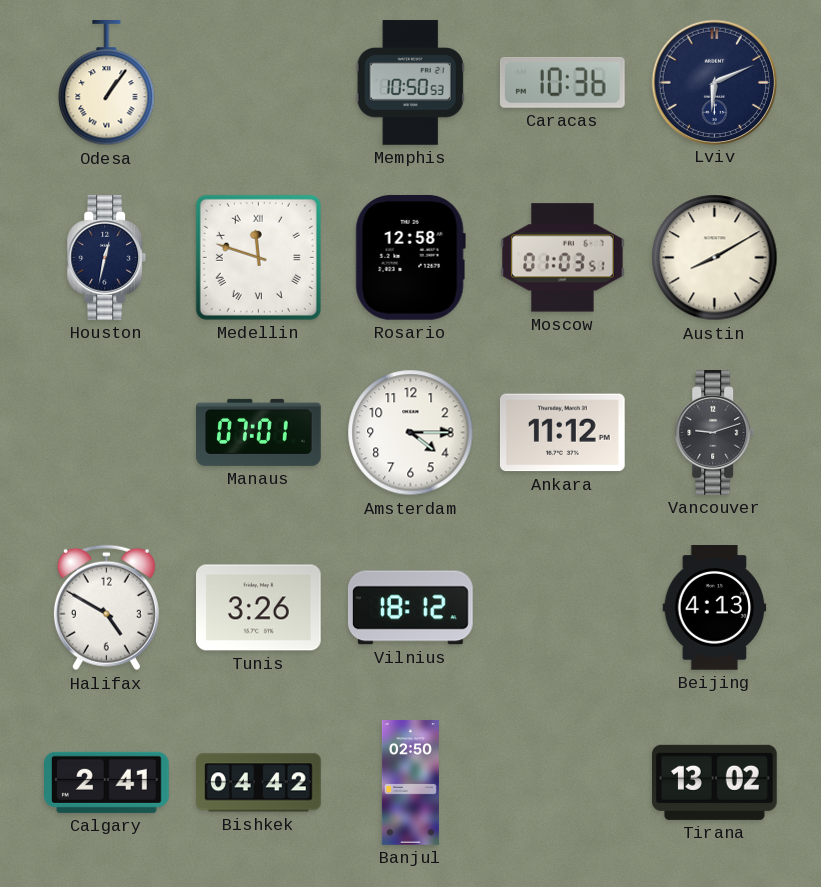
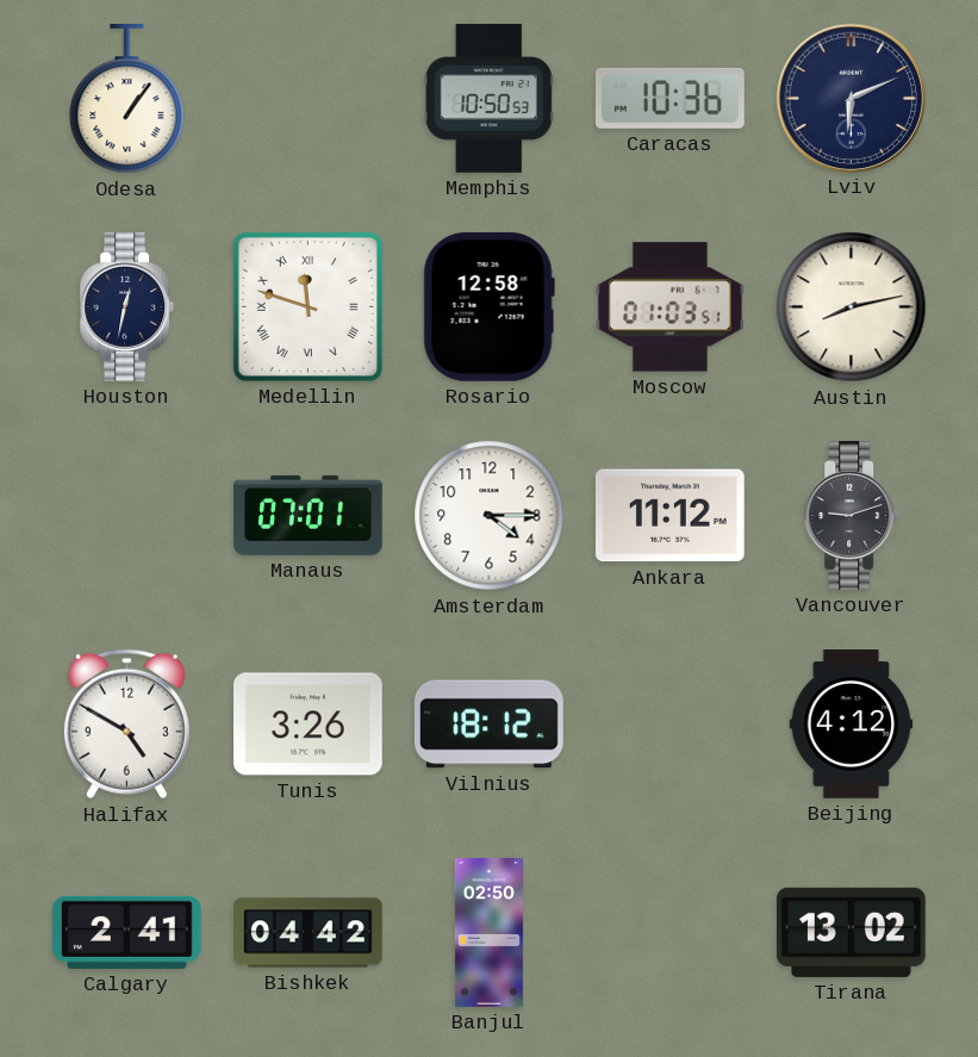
Austin: 8:10 -> 8:13 (852, 307)
Beijing: 4:13 -> 4:12 (852, 725)
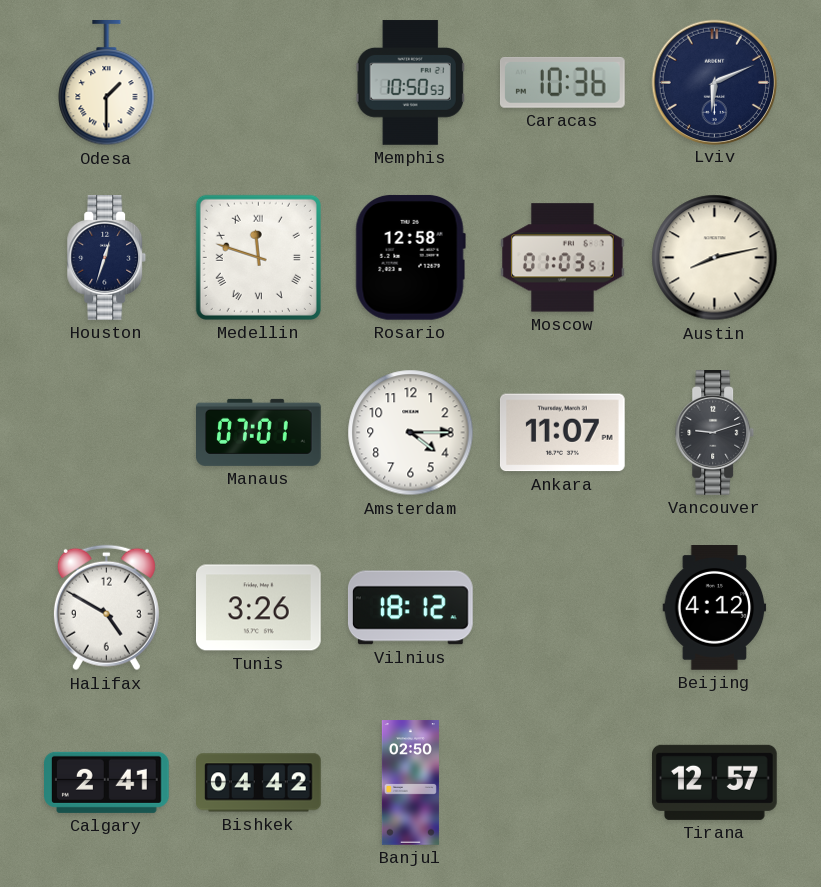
Odesa: 1:06 -> 1:30 (107, 84)
Houston: 12:32 -> 12:33 (107, 258)
Ankara: 11:12 -> 11:07 (562, 433)
Tirana: 13:02 -> 12:57 (715, 782)
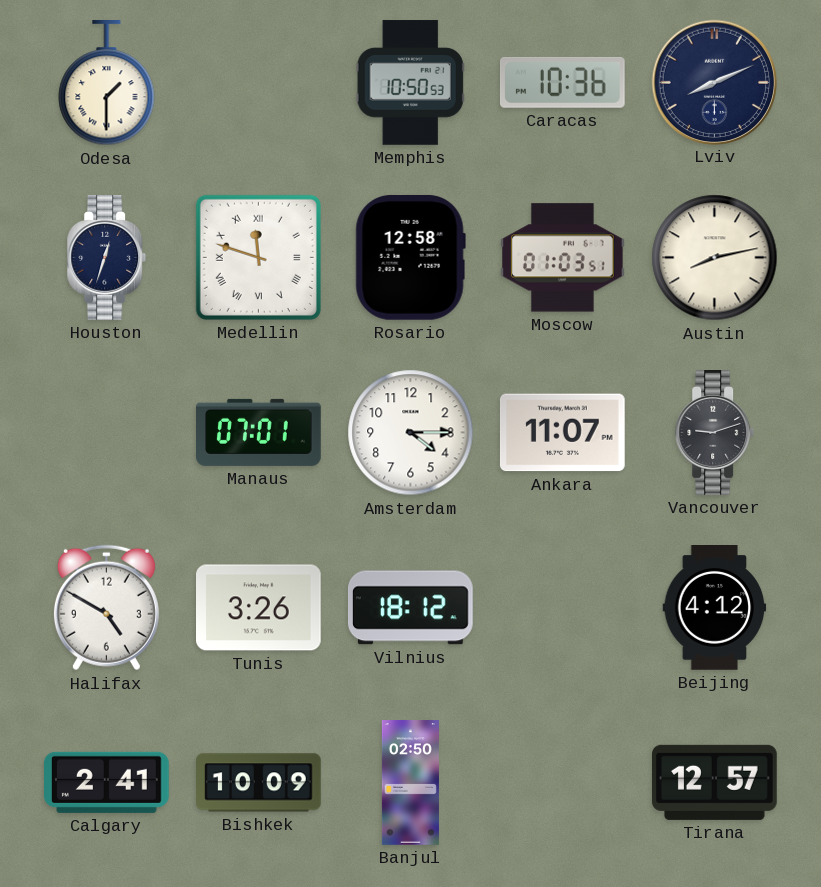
Lviv: 6:11 -> 8:11 (714, 82)
Bishkek: 04:42 -> 10:09 (259, 783)
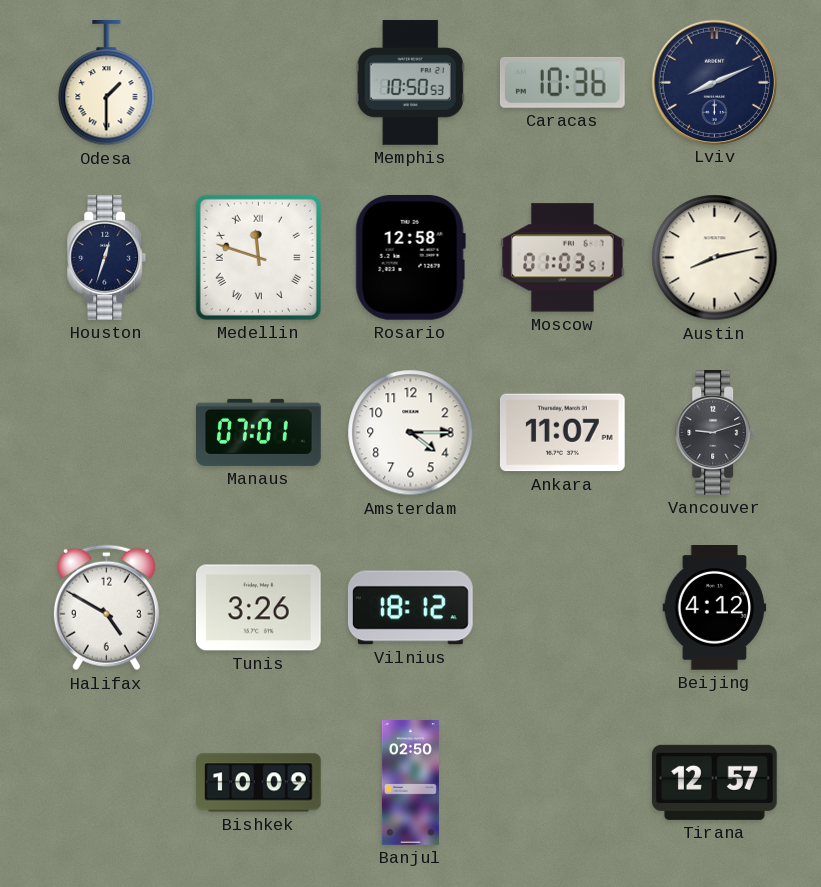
Calgary: 2:41 -> none (107, 782)
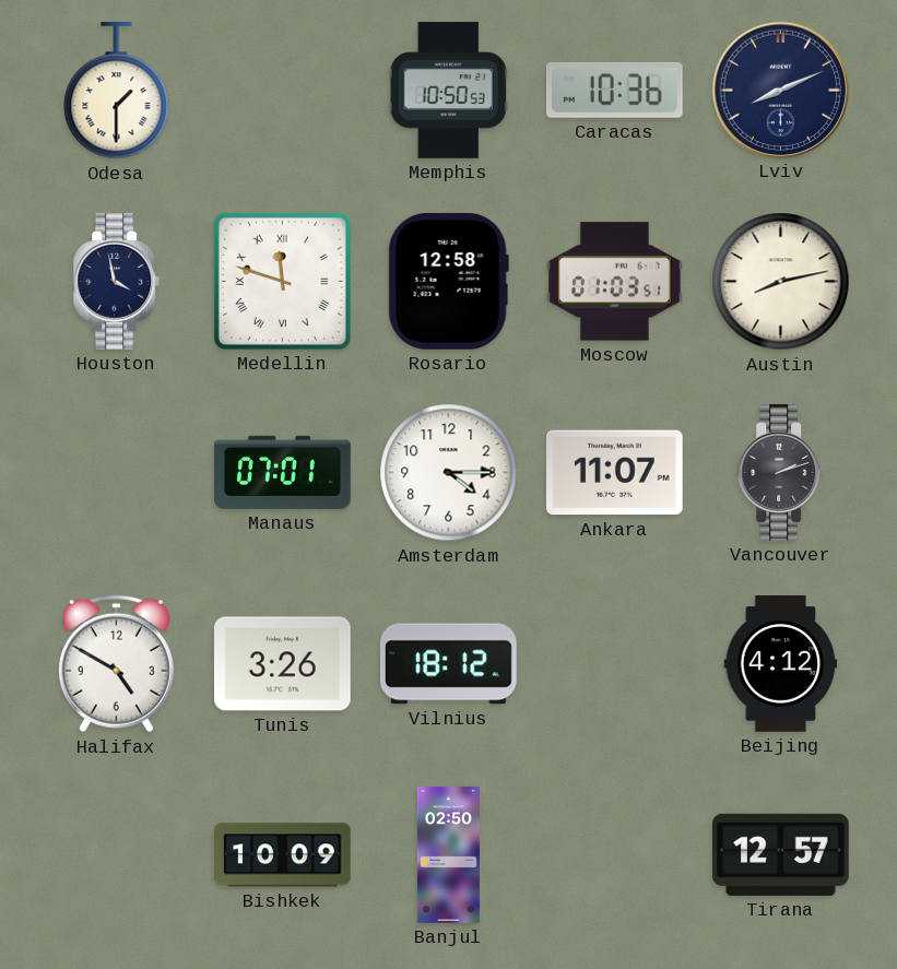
Houston: 12:33 -> 3:58 (117, 282)
Vancouver: 9:12 -> 2:12 (781, 473)
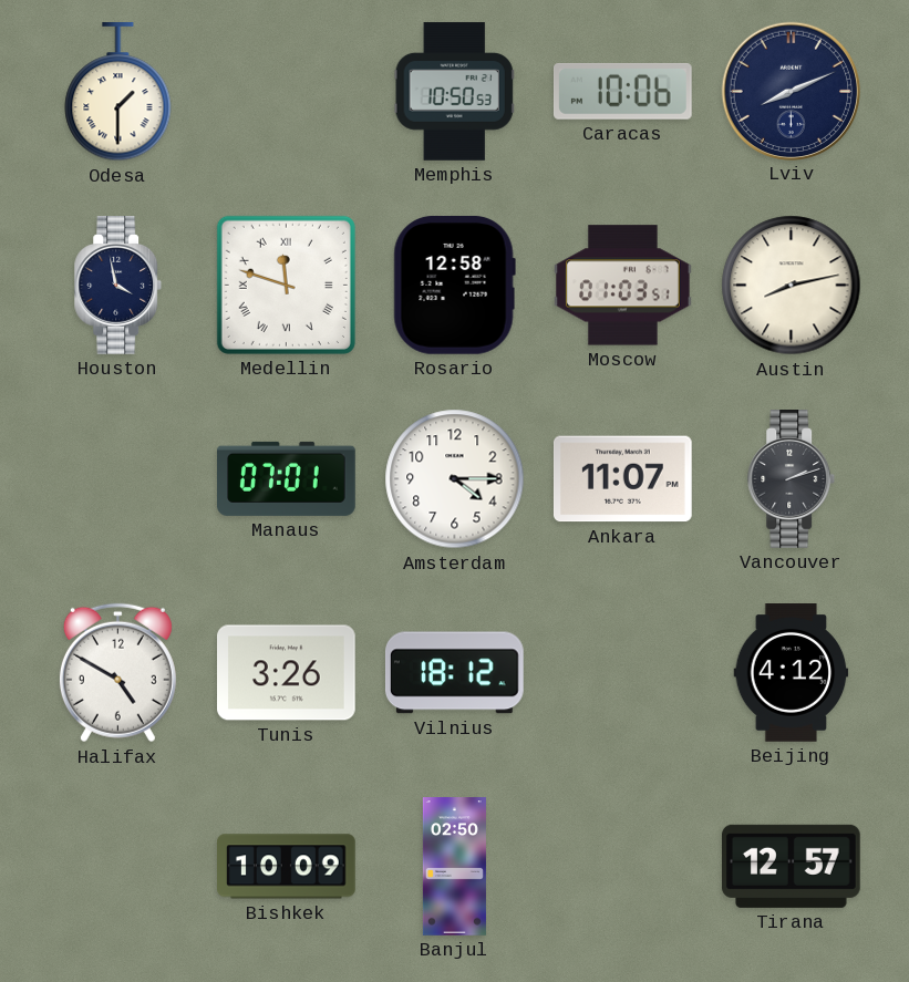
Caracas: 10:36 -> 10:06 (622, 91)
